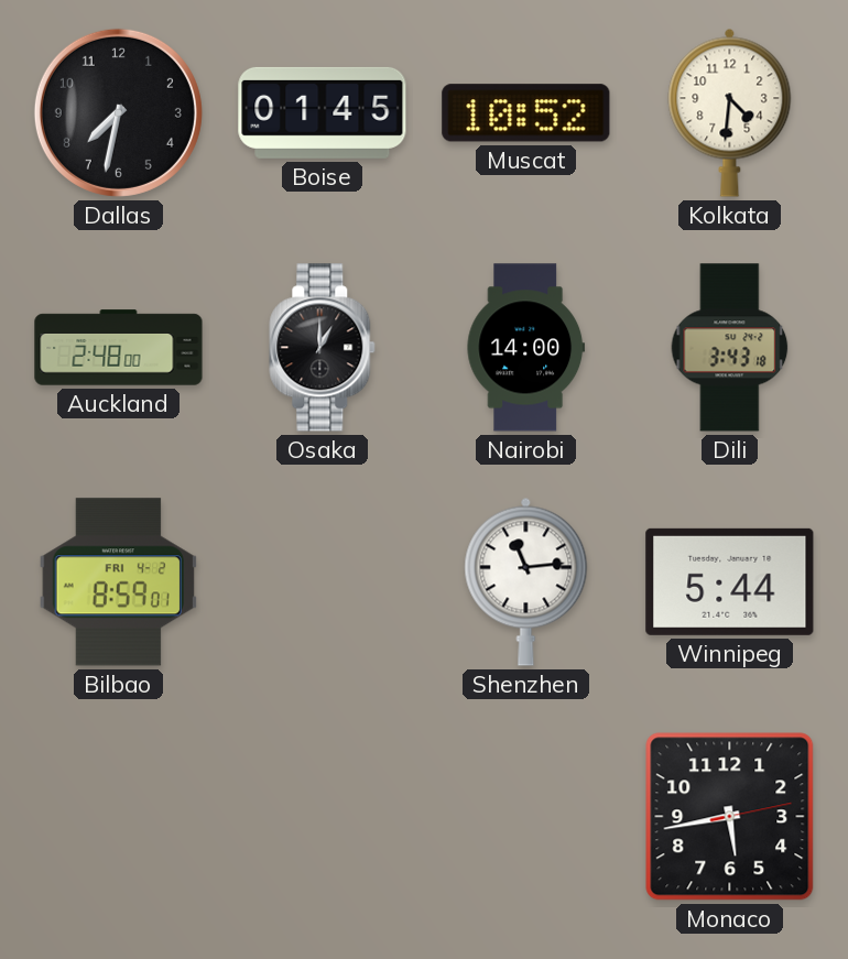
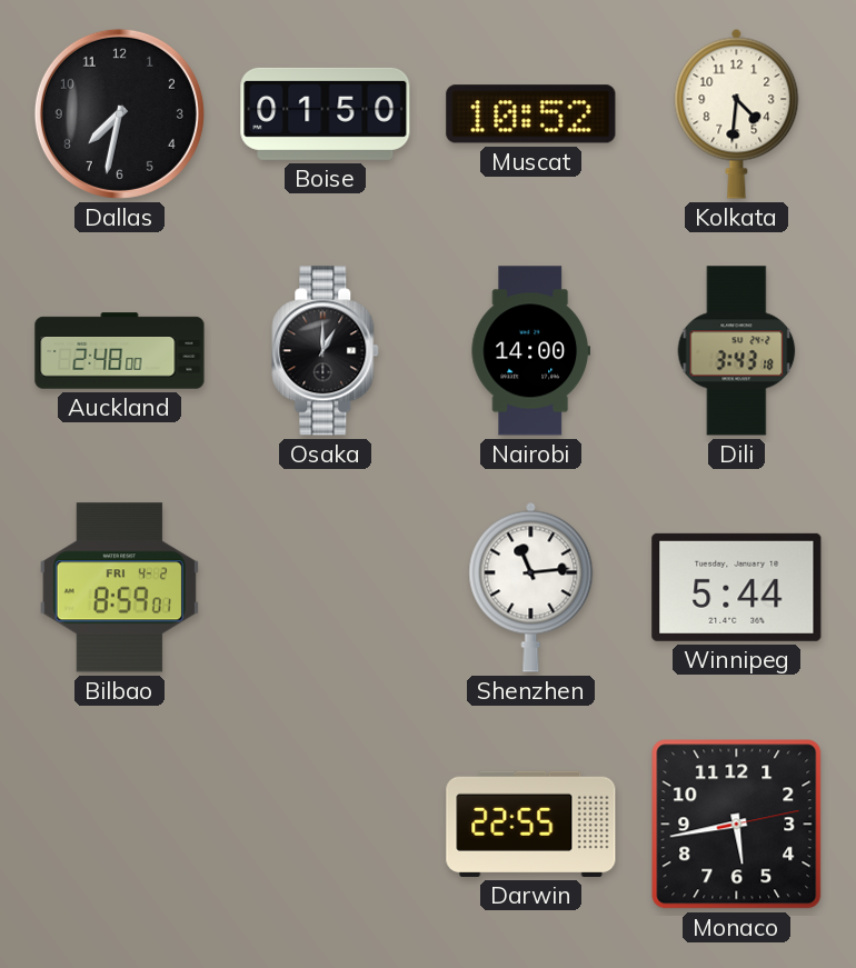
Boise: 01:45 -> 01:50 (326, 113)
Darwin: none -> 22:55 (531, 824)
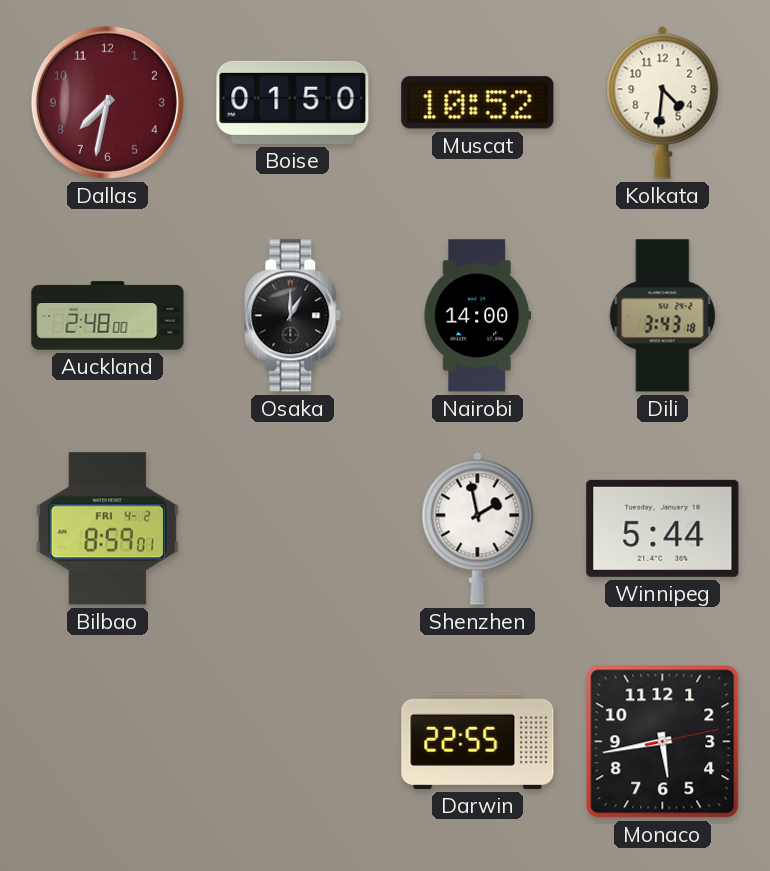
Dallas dial: black -> burgundy (107, 102)
Shenzhen: 11:14 -> 1:58 (478, 528)
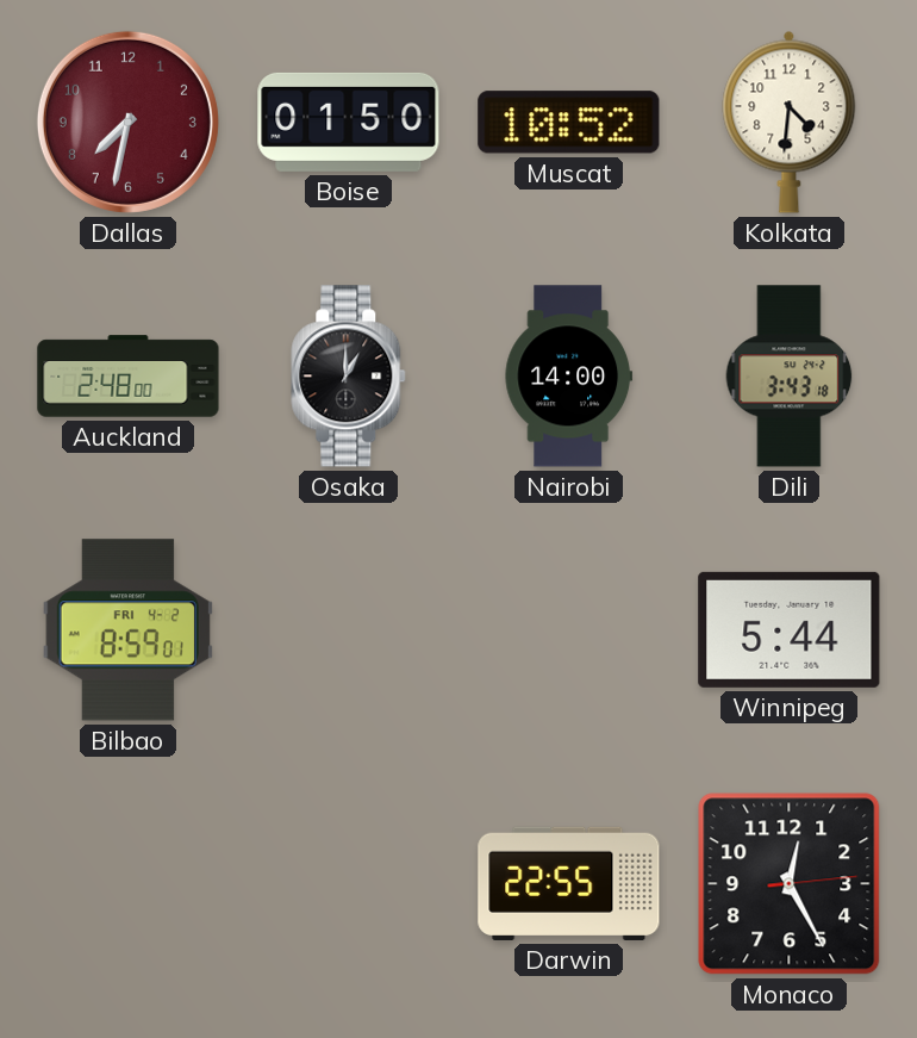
Shenzhen: 1:58 -> none (478, 528)
Monaco: 5:43 -> 12:25 (790, 884)
